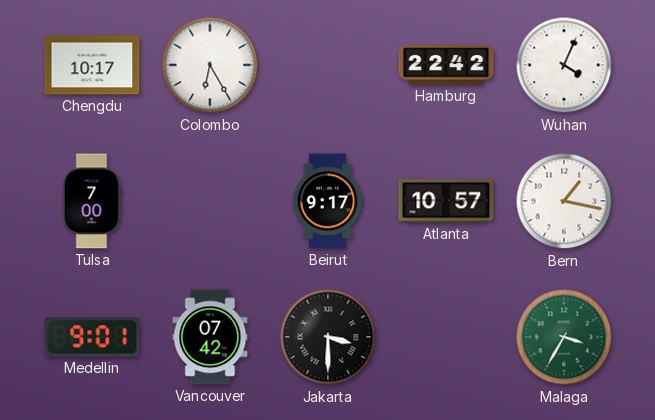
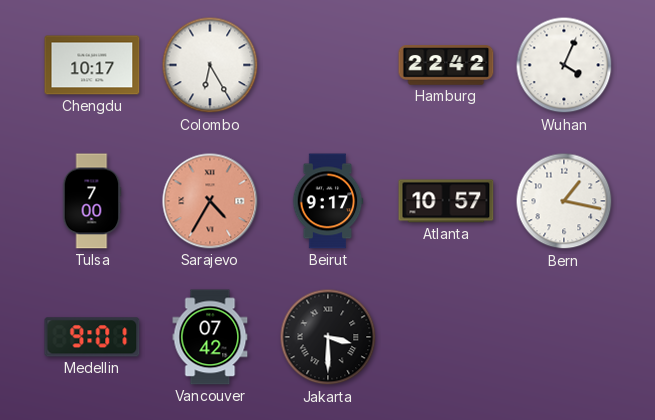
Sarajevo: none -> 4:35 (210, 201)
Malaga: 3:35 -> none (564, 337)
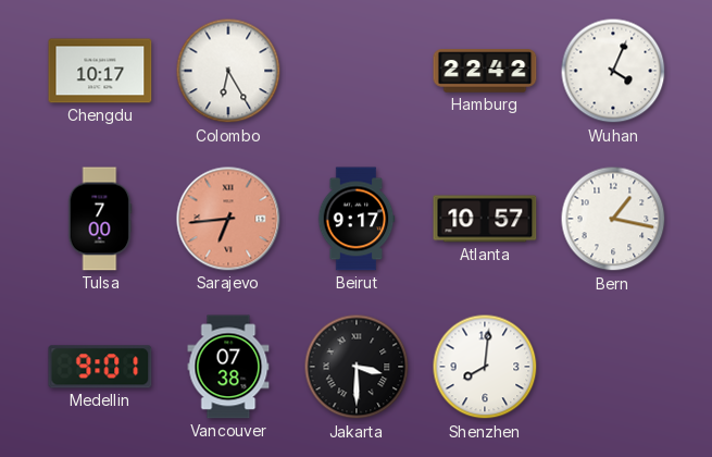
Sarajevo: 4:35 -> 6:44 (228, 219)
Vancouver: 07:42 -> 07:38 (228, 367)
Shenzhen: none -> 8:01 (485, 367)
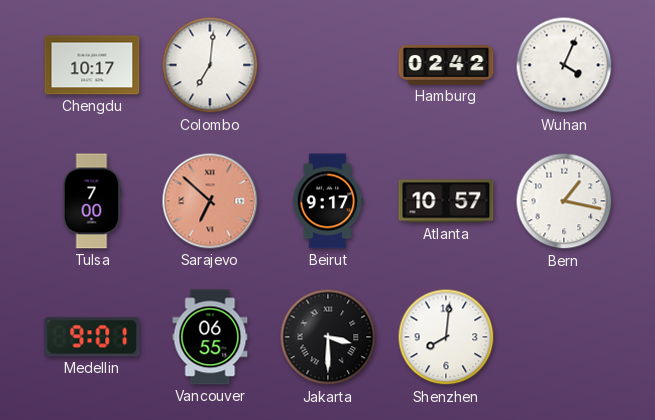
Colombo: 6:25 -> 7:01 (210, 65)
Hamburg: 22:42 -> 02:42 (446, 65)
Sarajevo: 6:44 -> 6:52 (210, 201)
Vancouver: 07:38 -> 06:55 (210, 337)
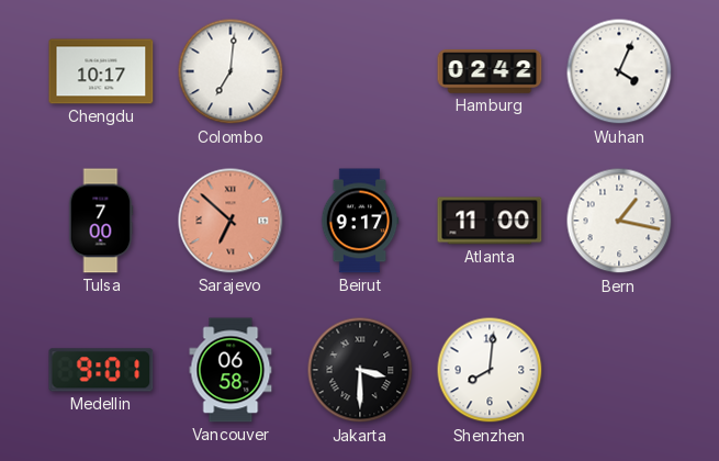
Atlanta: 10:57 -> 11:00 (490, 221)
Vancouver: 06:55 -> 06:58 (231, 370)
